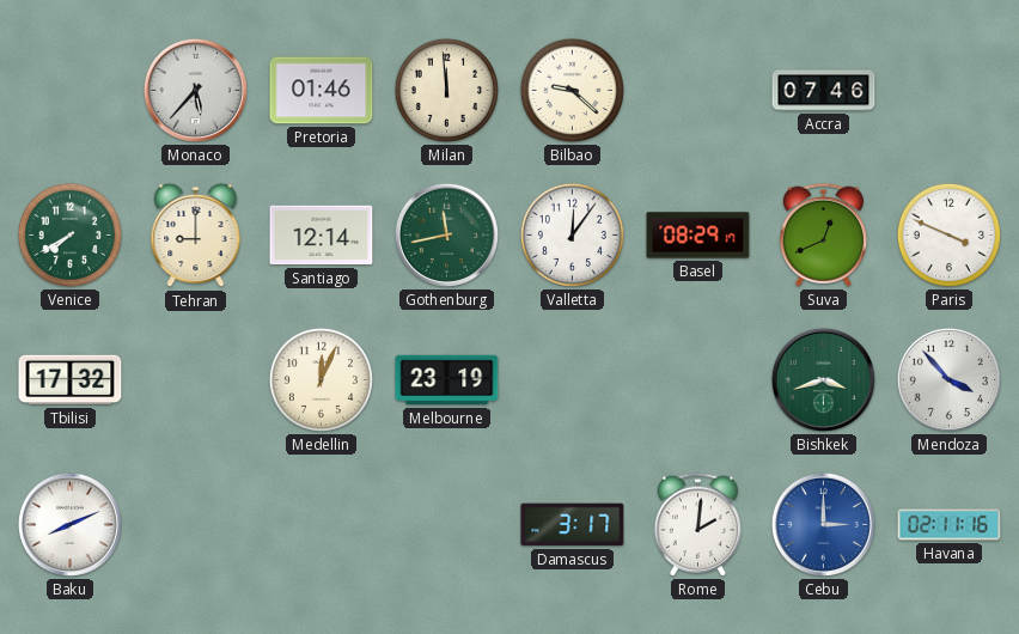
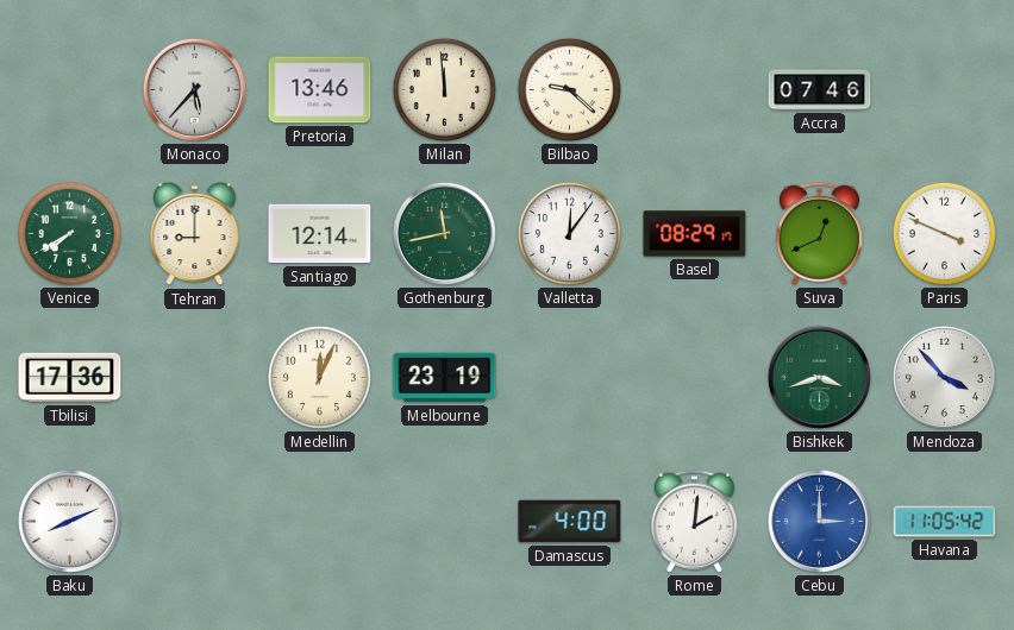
Pretoria: 01:46 -> 13:46 (320, 90)
Tbilisi: 17:32 -> 17:36 (70, 378)
Damascus: 3:17 -> 4:00 (570, 522)
Havana: 02:11 -> 11:05 (945, 522)
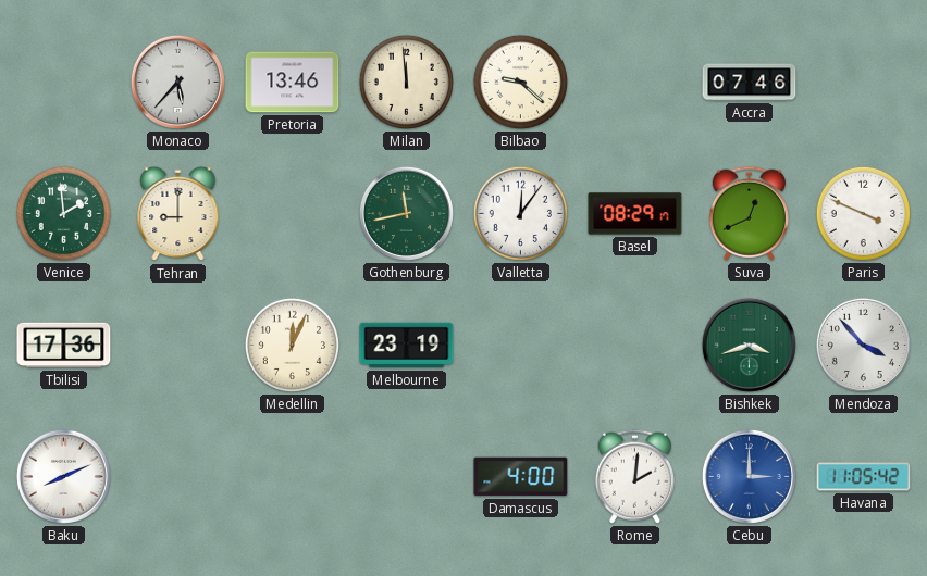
Venice: 7:40 -> 1:59 (63, 213)
Santiago: 12:14 -> none (320, 234)
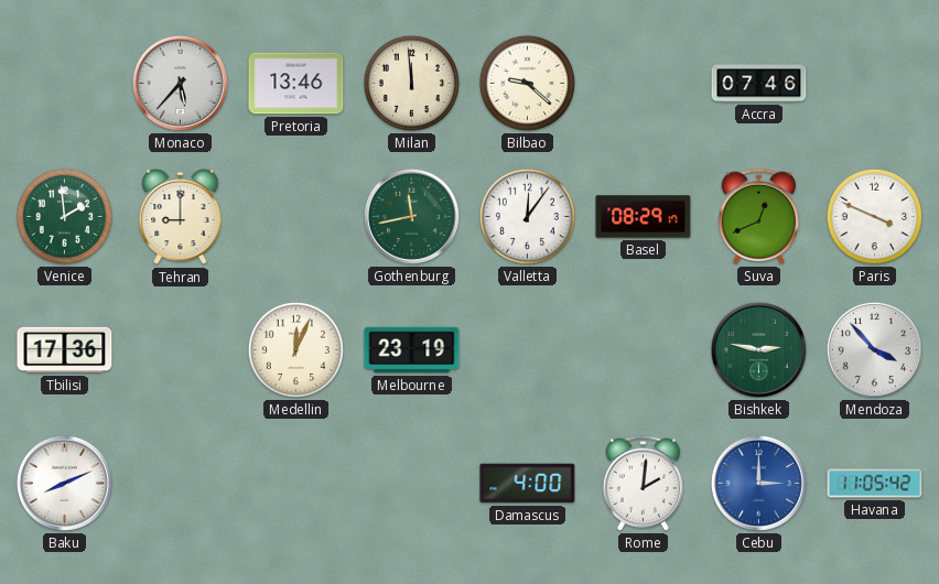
Bishkek: 3:42 -> 2:47 (758, 349)
